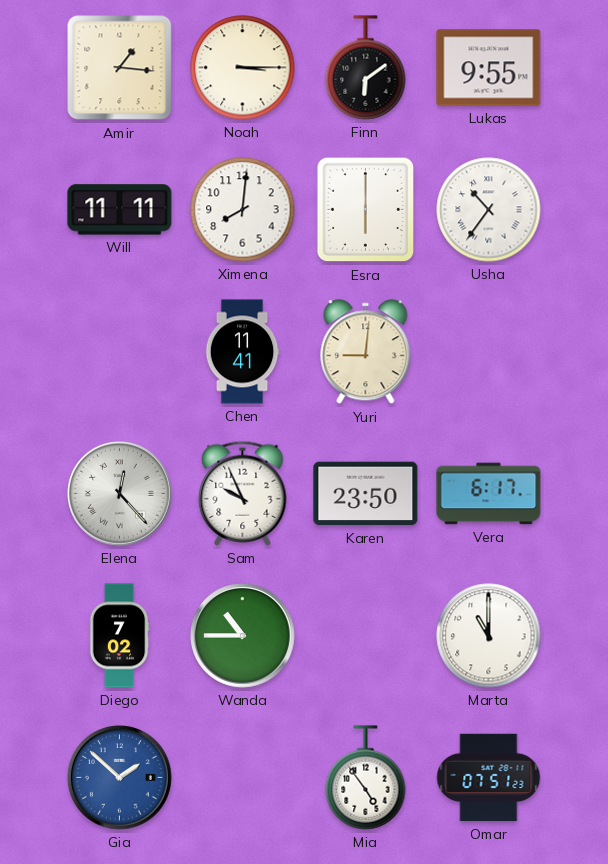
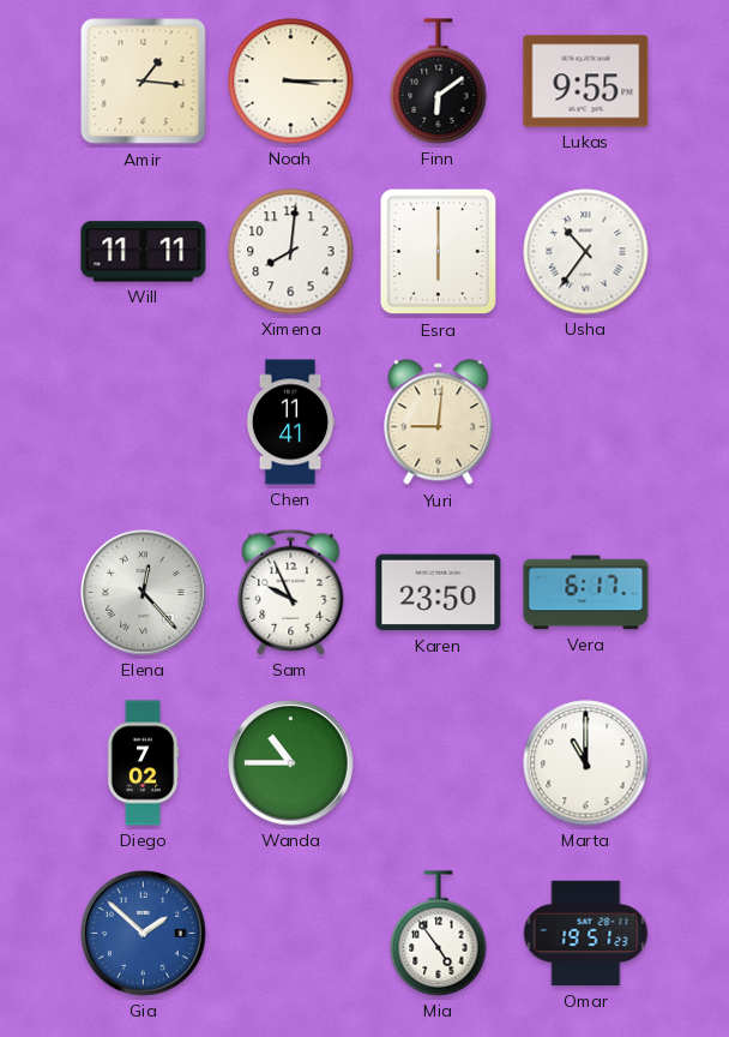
Omar: 07:51 -> 19:51 (586, 934)
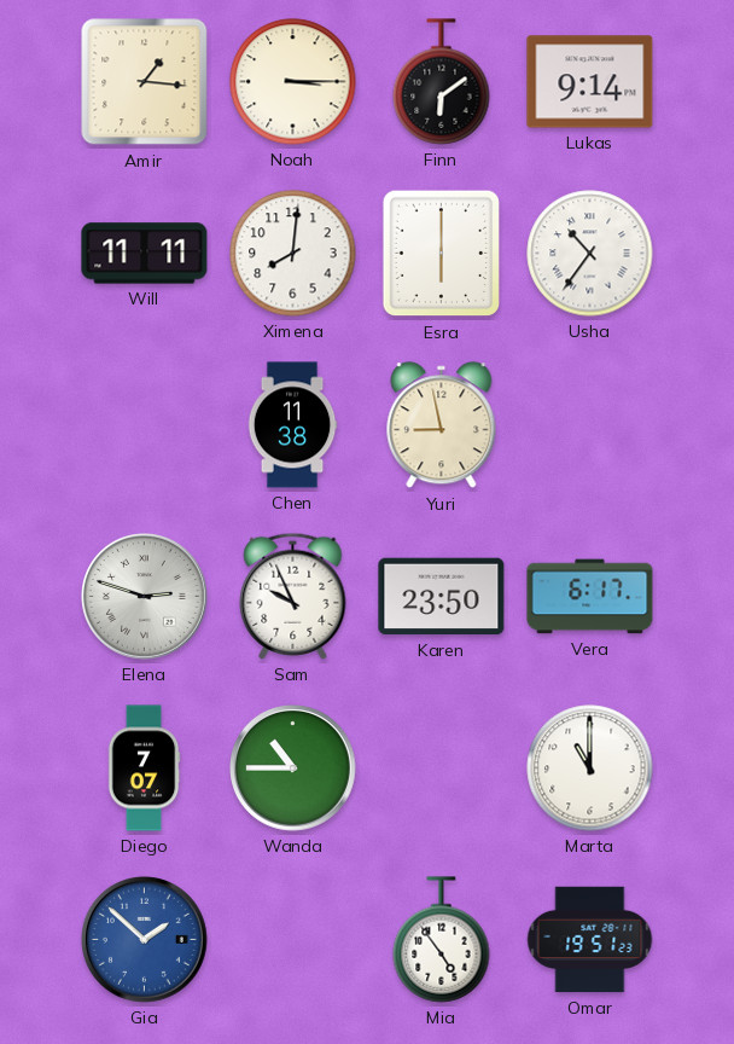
Lukas: 9:55 -> 9:14 (590, 82)
Chen: 11:41 -> 11:38 (292, 425)
Yuri: 9:01 -> 8:58 (442, 425)
Elena: 12:23 -> 2:48 (145, 597)
Diego: 7:02 -> 7:07 (144, 768)
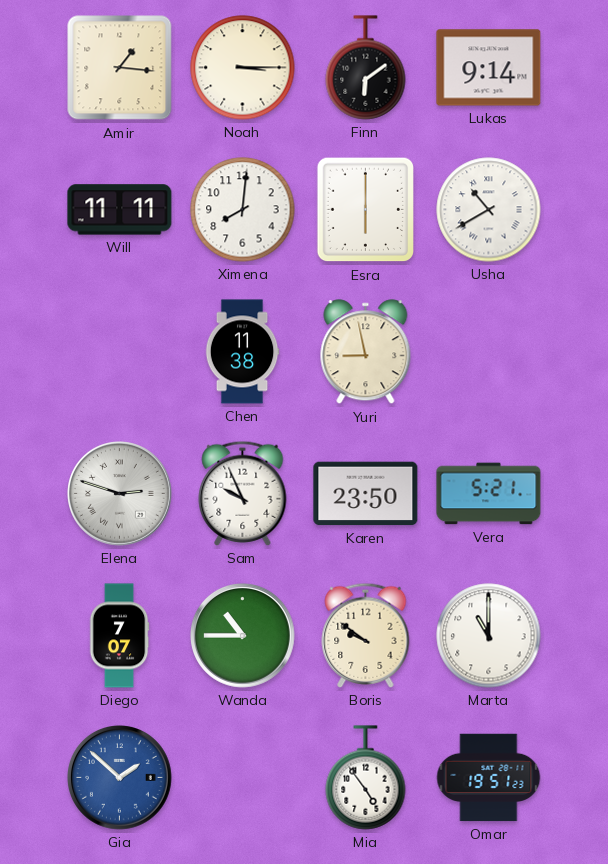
Usha: 10:36 -> 10:40 (489, 210)
Vera: 6:17 -> 5:21 (489, 494)
Boris: none -> 9:51 (366, 635)
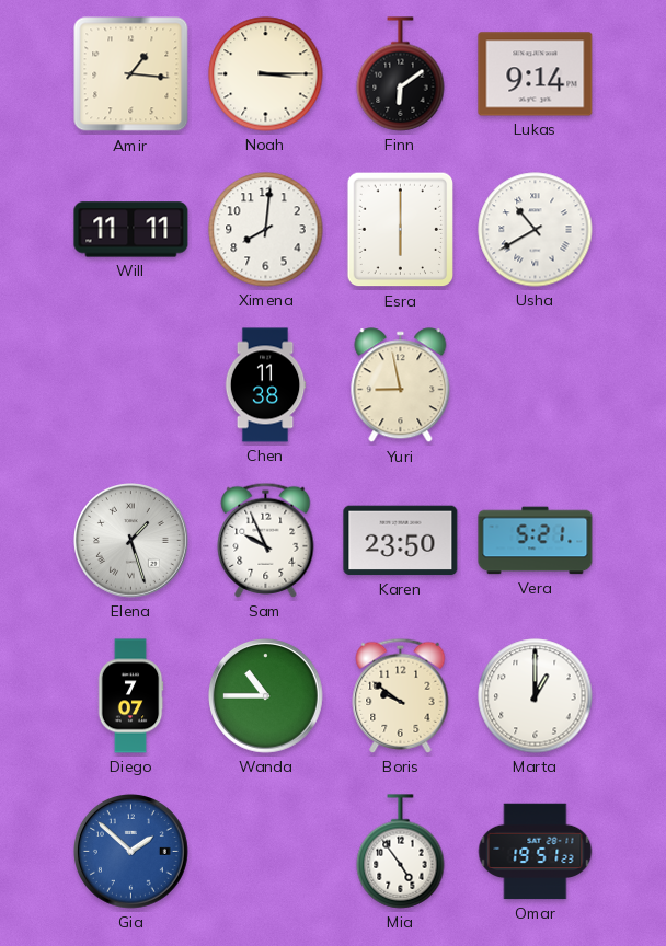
Elena: 2:48 -> 1:27 (131, 541)
Marta: 11:00 -> 1:00 (536, 696)
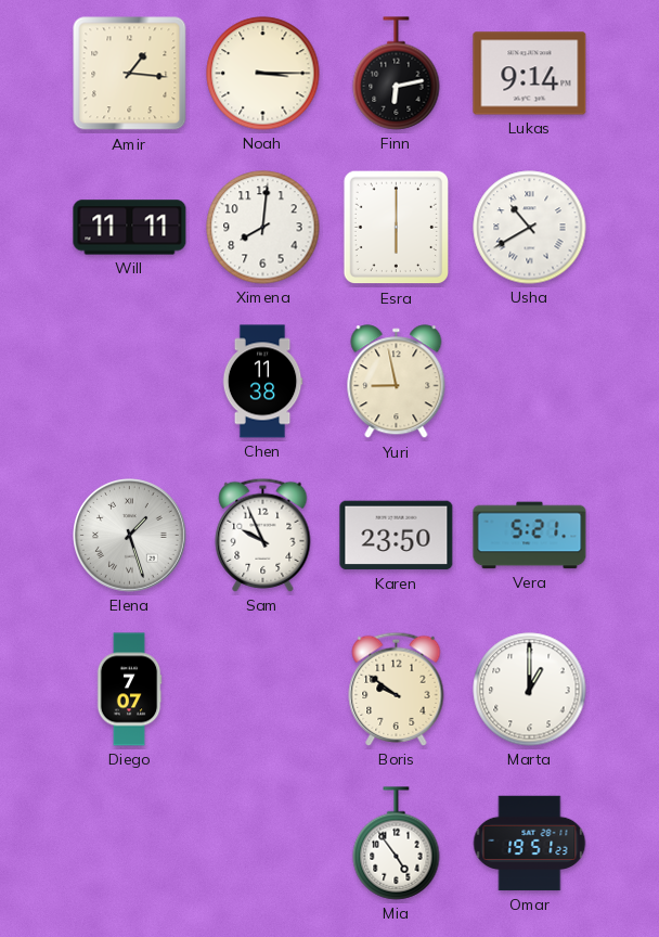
Finn: 6:09 -> 6:13 (397, 74)
Wanda: 10:45 -> none (266, 696)
Gia: 1:52 -> none (131, 852)
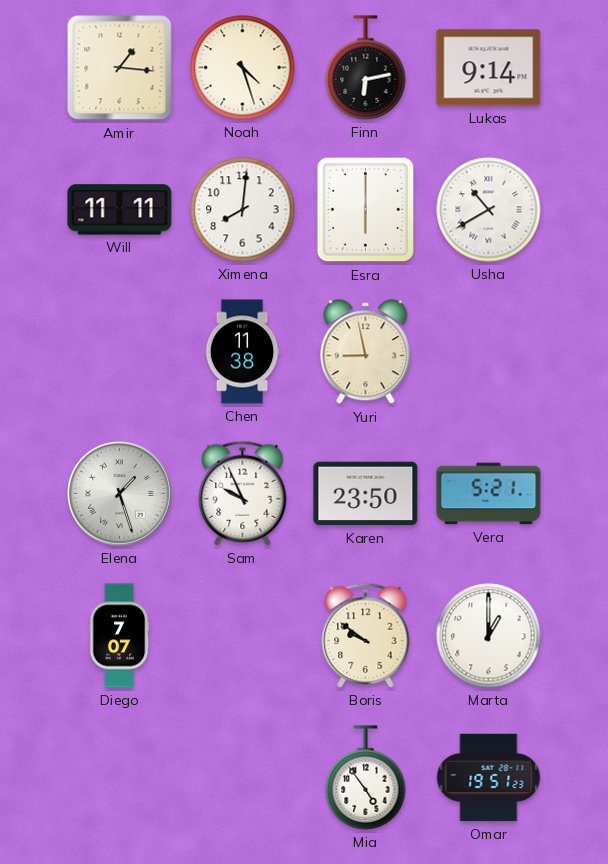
Noah: 3:15 -> 4:27 (243, 68)
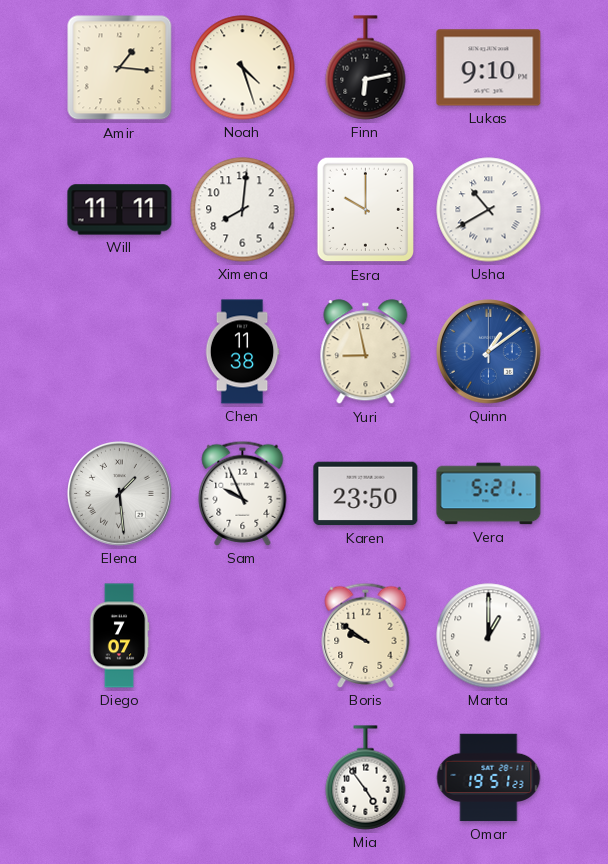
Lukas: 9:14 -> 9:10 (489, 68)
Esra: 6:00 -> 10:00 (365, 210)
Quinn: none -> 1:09 (489, 352)
Elena: 1:27 -> 1:29 (120, 494)
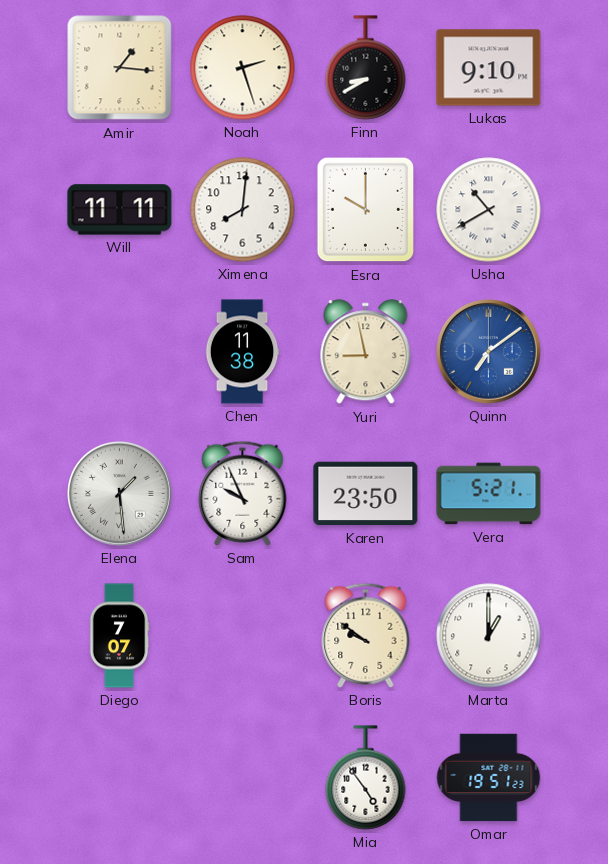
Noah: 4:27 -> 2:27 (243, 68)
Finn: 6:13 -> 8:40 (366, 68)
Quinn: 1:09 -> 7:09 (489, 352)
